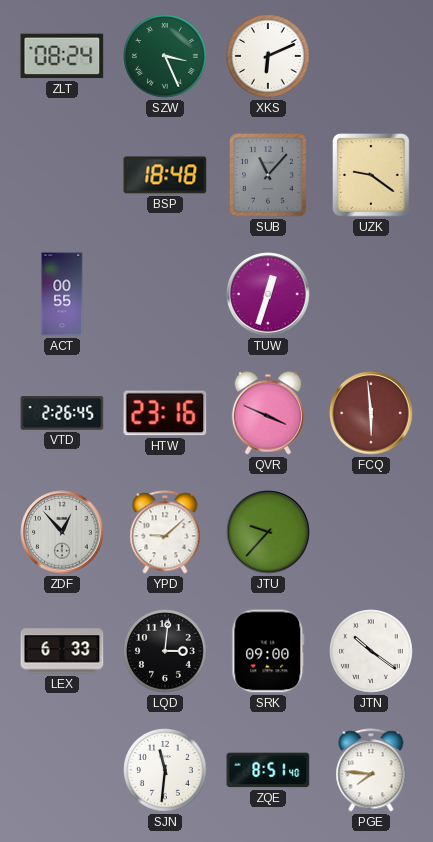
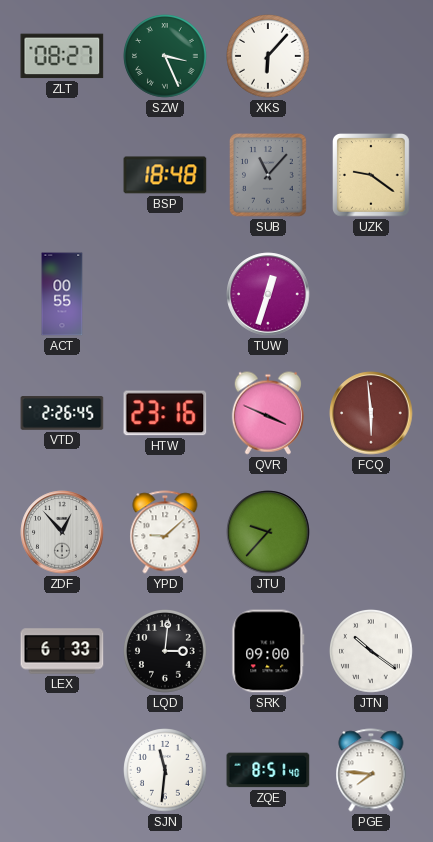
ZLT: 08:24 -> 08:27 (62, 56)
XKS: 6:11 -> 6:07 (269, 57)
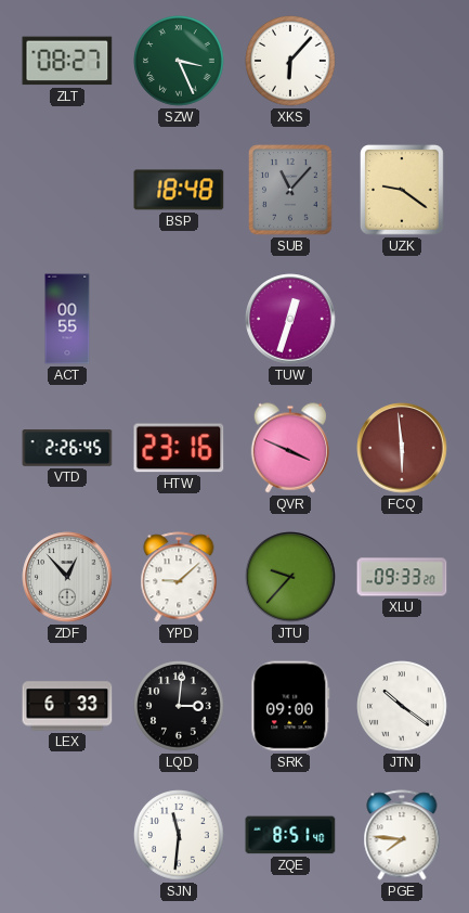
XLU: none -> 09:33 (402, 577)
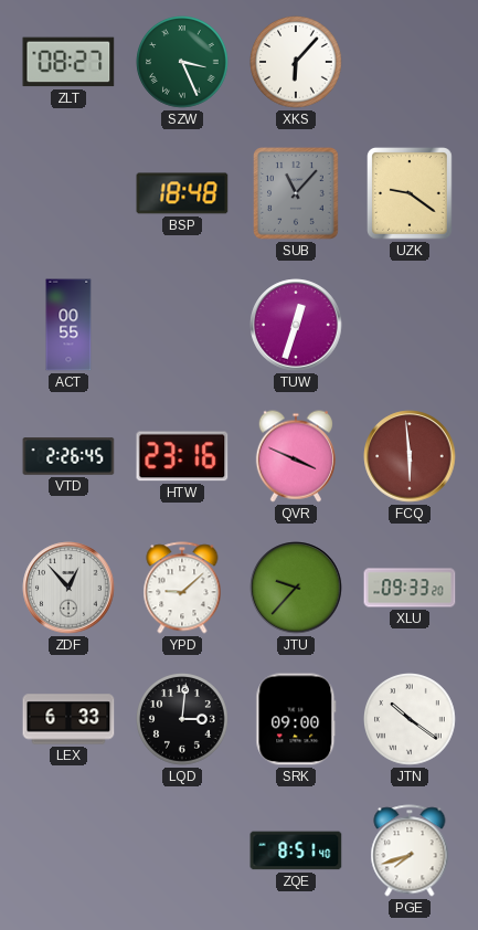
SJN: 11:31 -> none (180, 836)
PGE: 7:46 -> 7:42 (410, 850)
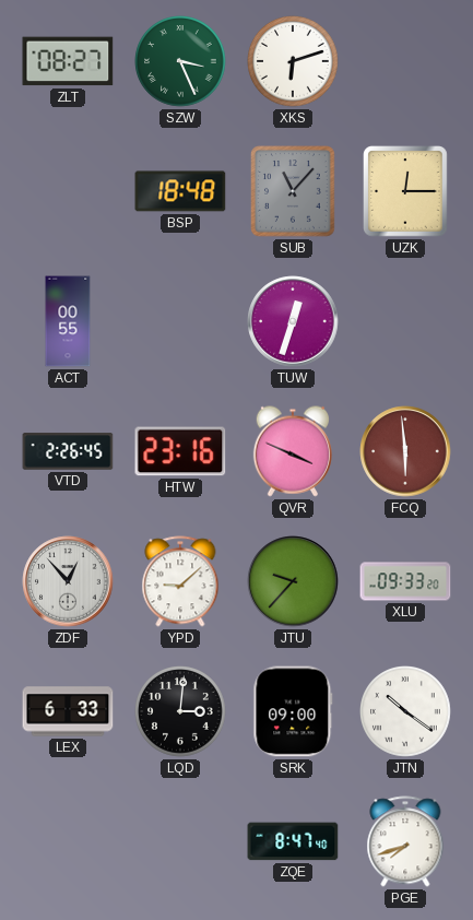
XKS: 6:07 -> 6:12 (294, 62)
UZK: 9:21 -> 12:15 (406, 192)
ZQE: 8:51 -> 8:47 (293, 841)
